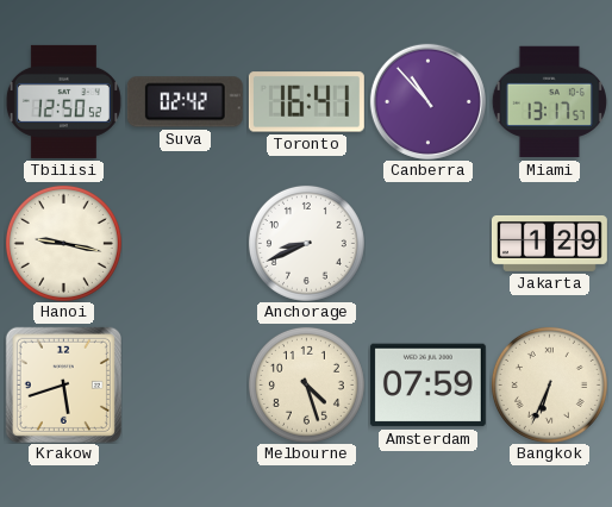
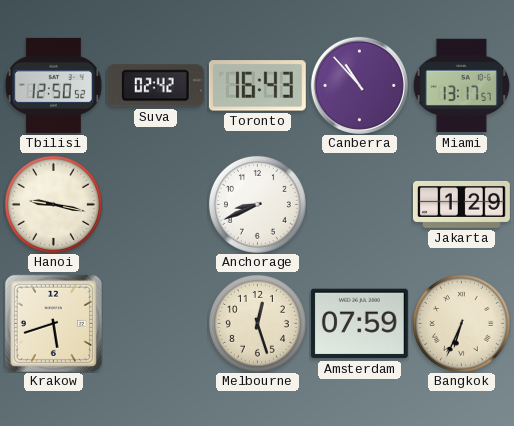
Toronto: 16:41 -> 16:43 (257, 86)
Melbourne: 4:27 -> 12:27 (257, 323)
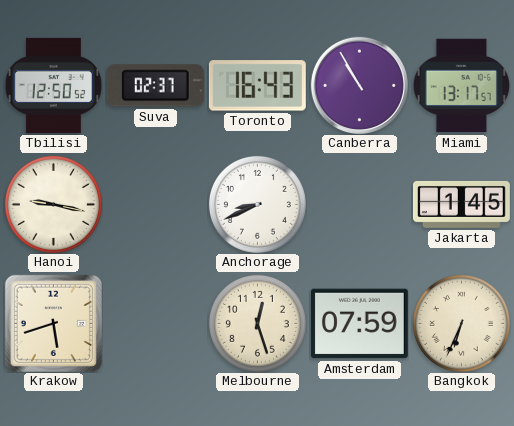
Suva: 02:42 -> 02:37 (155, 86)
Canberra: 10:53 -> 10:55 (359, 85)
Jakarta: 1:29 -> 1:45 (461, 204)
